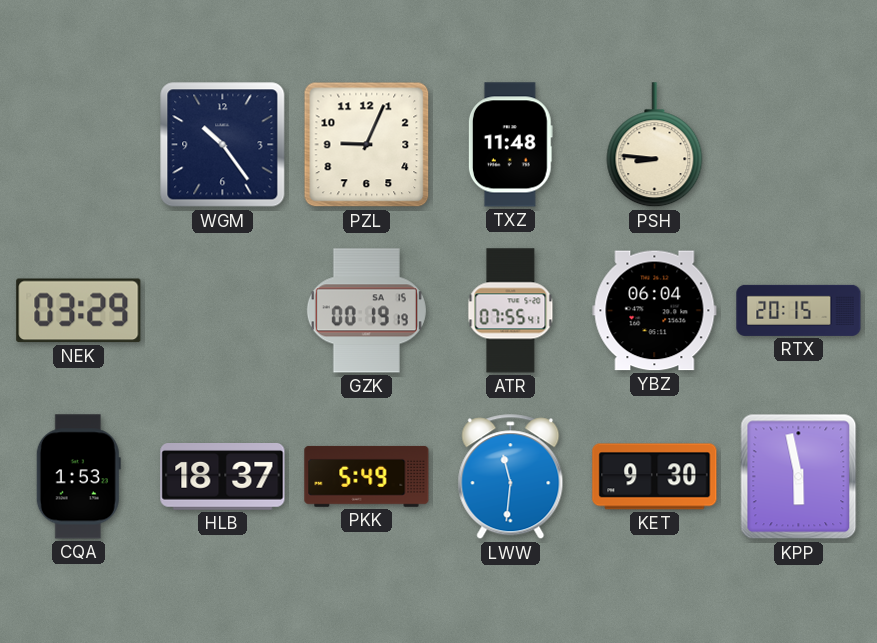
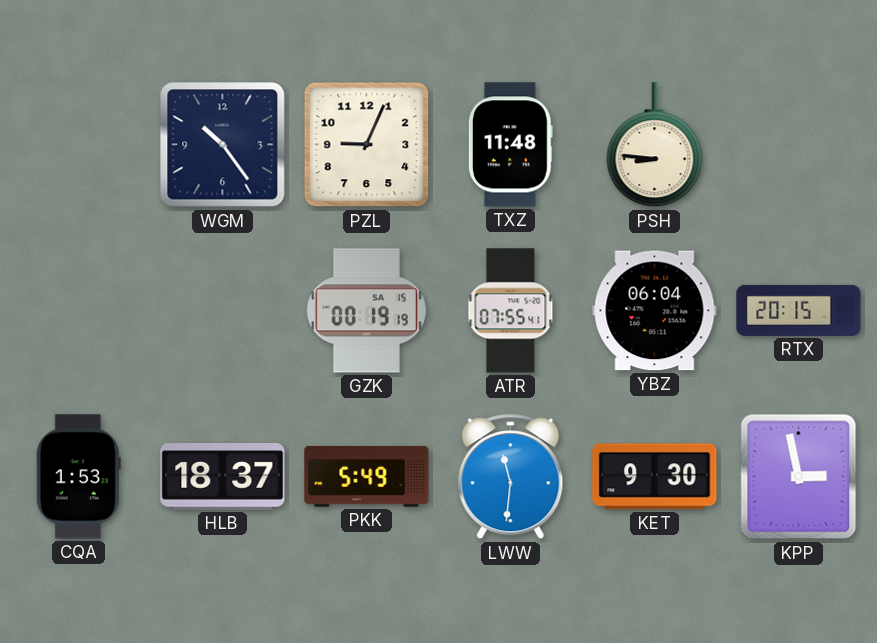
NEK: 03:29 -> none (79, 311)
KPP: 5:58 -> 2:58 (799, 477)
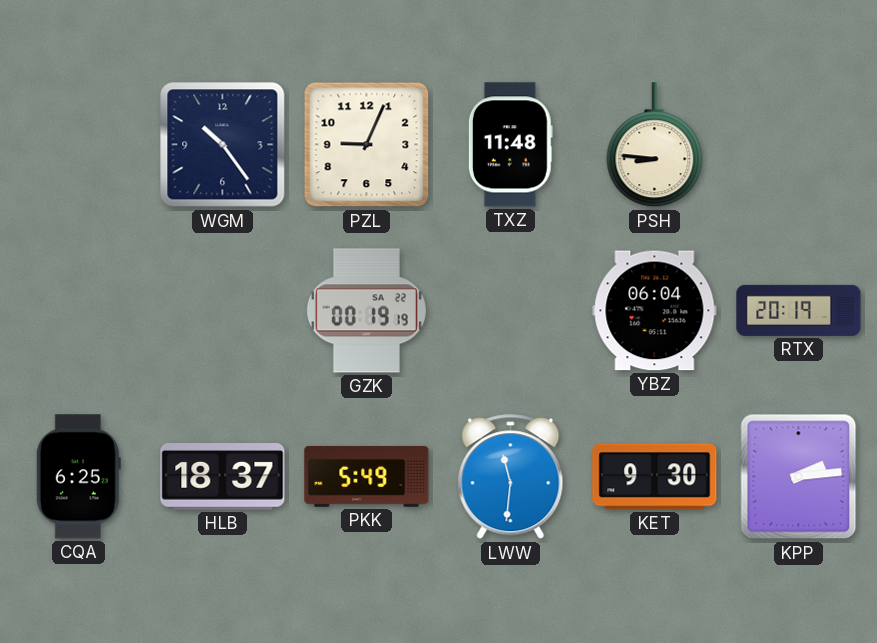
GZK date: SA 15 -> SA 22 (366, 311)
ATR: 07:55 -> none (511, 311)
RTX: 20:15 -> 20:19 (799, 310)
CQA: 1:53 -> 6:25 (78, 477)
KPP: 2:58 -> 2:14 (799, 477)
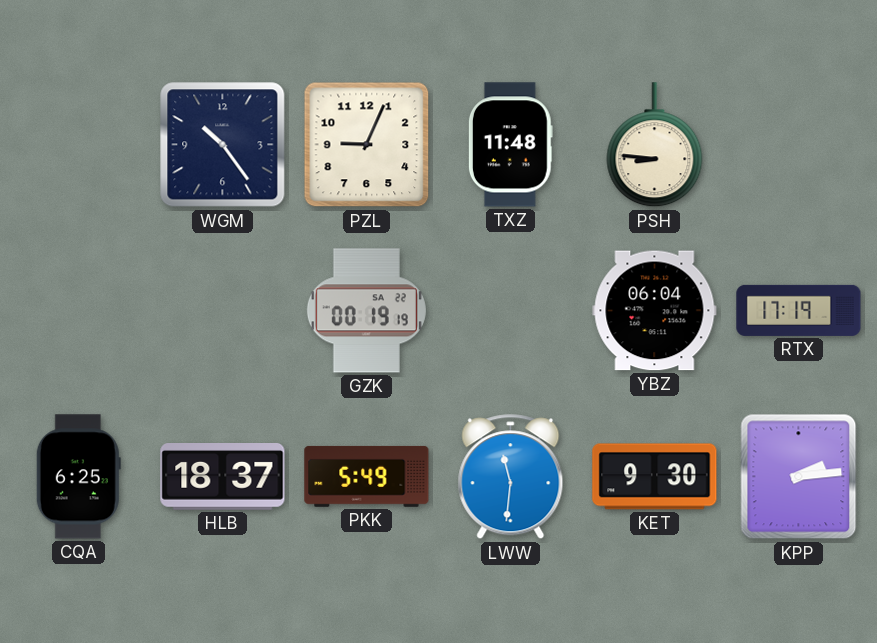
RTX: 20:19 -> 17:19 (799, 310)
